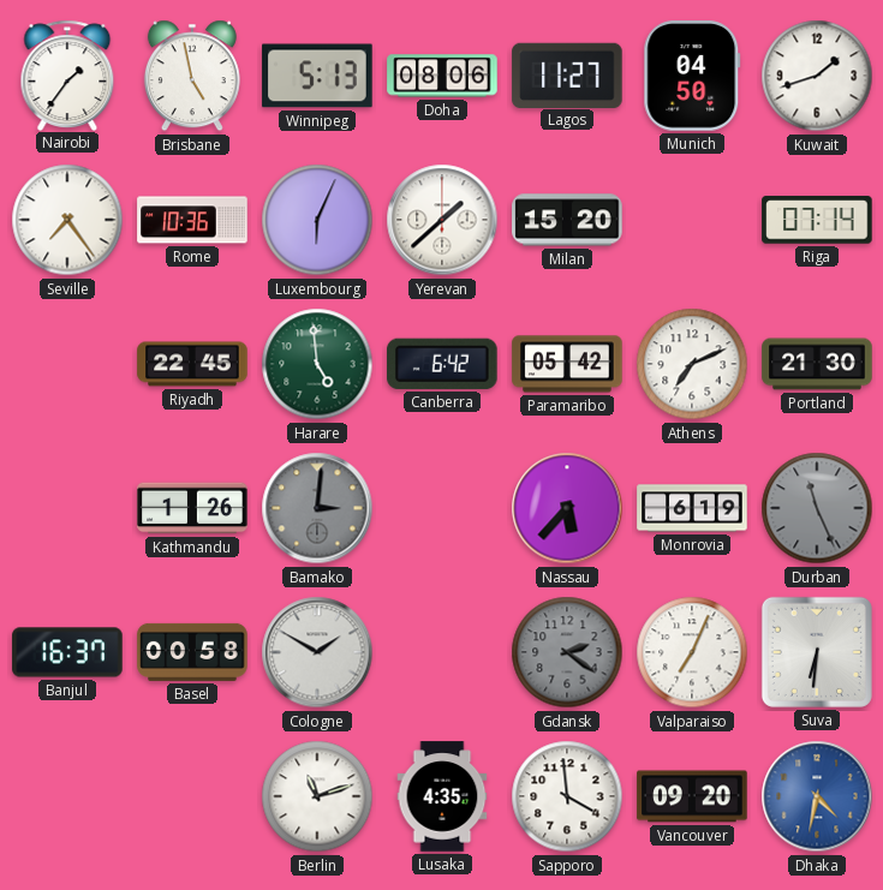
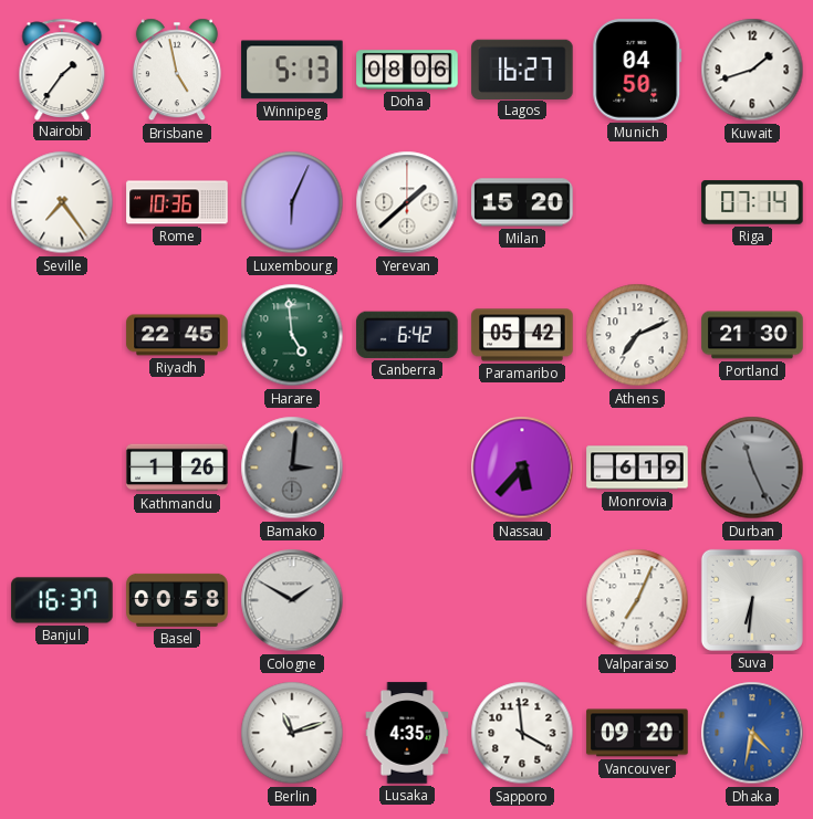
Lagos: 11:27 -> 16:27 (522, 69)
Gdansk: 2:21 -> none (567, 652)
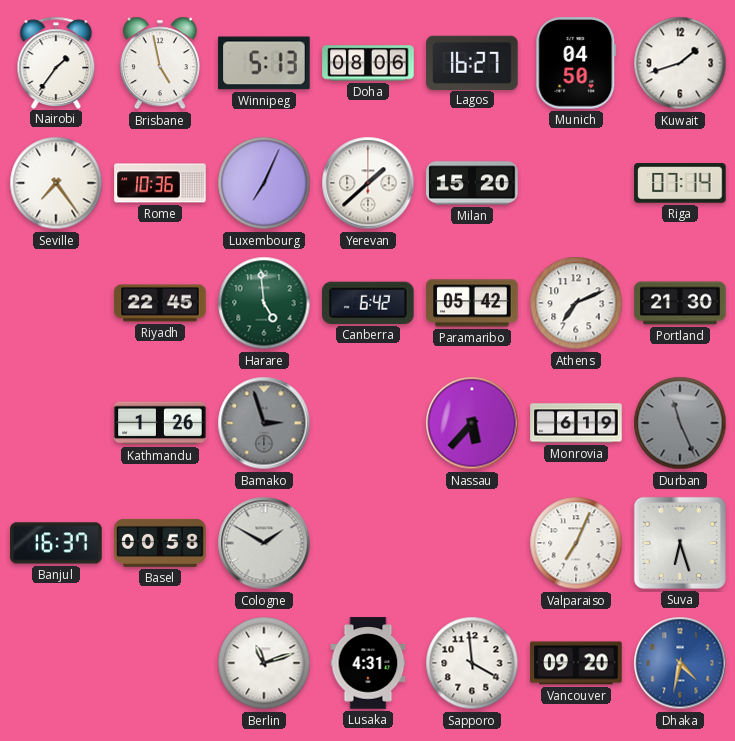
Luxembourg: 6:04 -> 7:04 (264, 183)
Bamako: 3:01 -> 2:57 (264, 423)
Suva: 6:31 -> 6:27 (680, 543)
Lusaka: 4:35 -> 4:31 (368, 663)
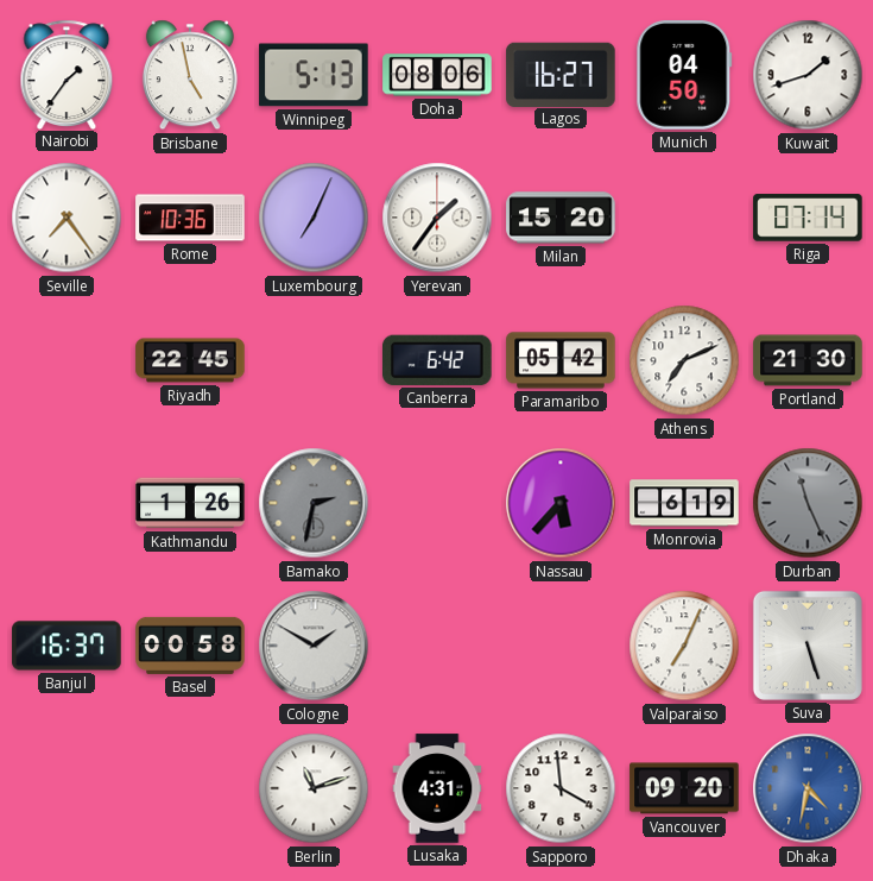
Yerevan: 1:38 -> 1:36 (437, 218)
Harare: 4:59 -> none (264, 303)
Bamako: 2:57 -> 2:32 (314, 503)
Suva: 6:27 -> 5:27 (808, 646)
